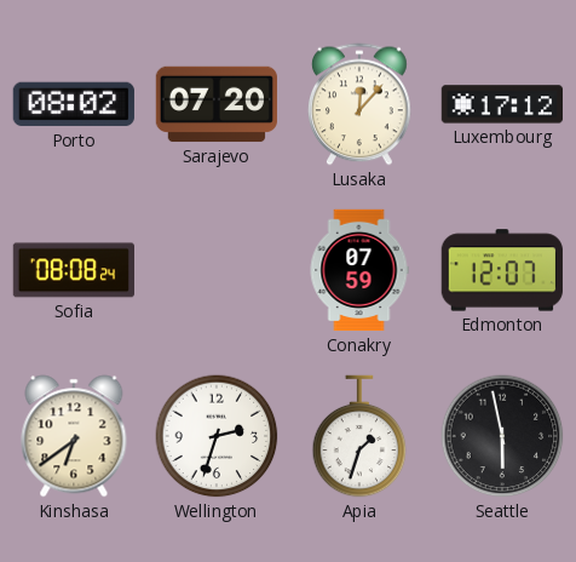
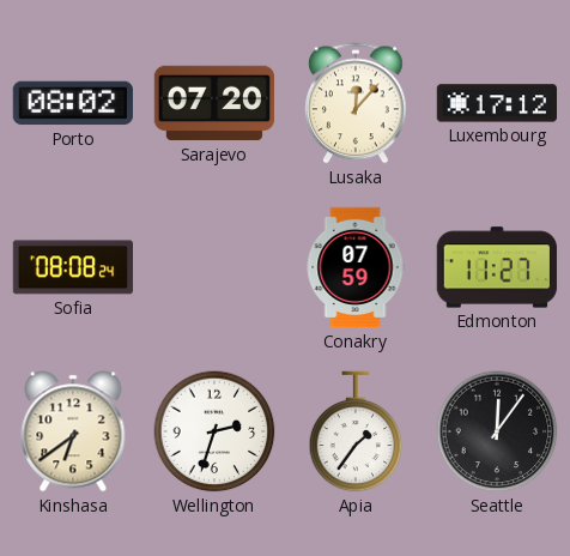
Edmonton: 12:07 -> 11:27 (497, 267)
Apia: 1:33 -> 1:36 (356, 431)
Seattle: 5:58 -> 12:06 (497, 431)
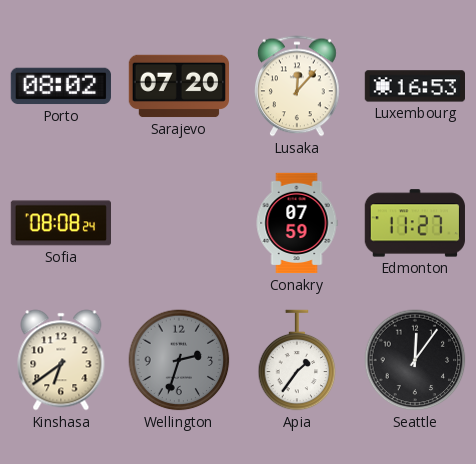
Luxembourg: 17:12 -> 16:53 (414, 86)
Wellington dial: white -> grey (179, 360)
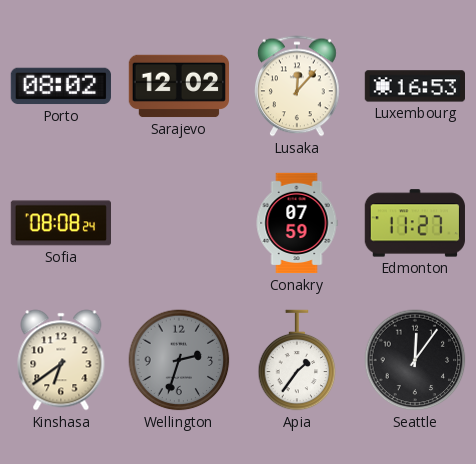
Sarajevo: 07:20 -> 12:02 (178, 86)
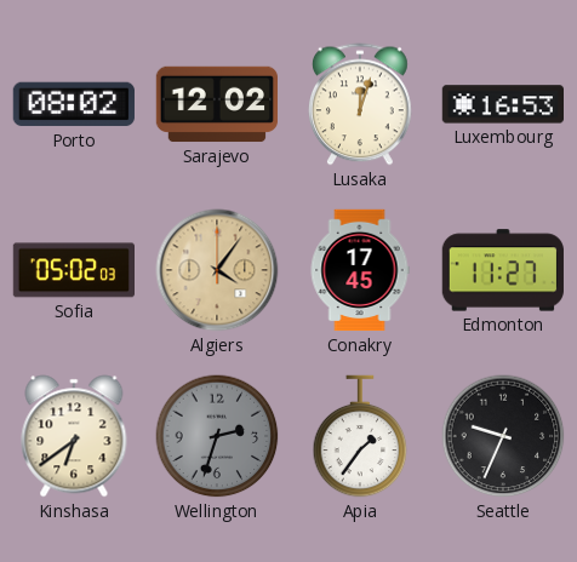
Lusaka: 12:07 -> 12:03 (361, 104)
Sofia: 08:08 -> 05:02 (73, 270)
Algiers: none -> 4:06 (217, 270)
Conakry: 07:59 -> 17:45 (360, 270)
Seattle: 12:06 -> 9:34 (503, 436)
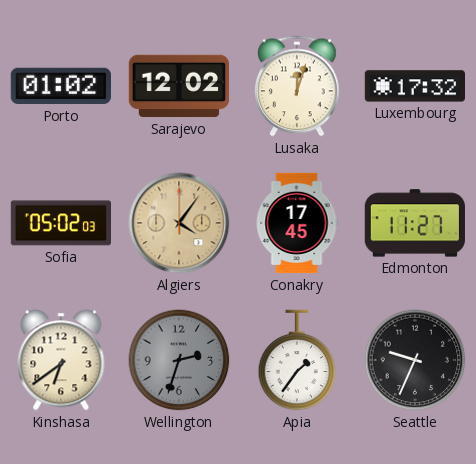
Porto: 08:02 -> 01:02 (61, 86)
Luxembourg: 16:53 -> 17:32 (414, 86)
